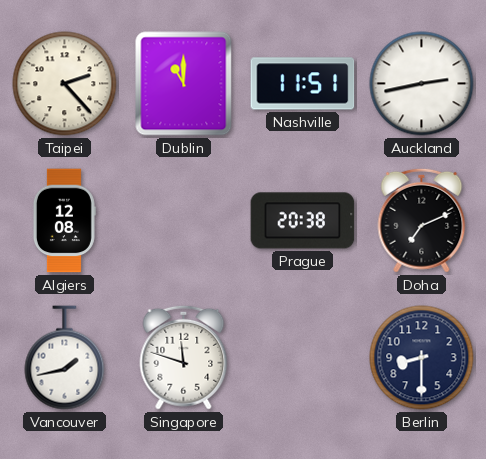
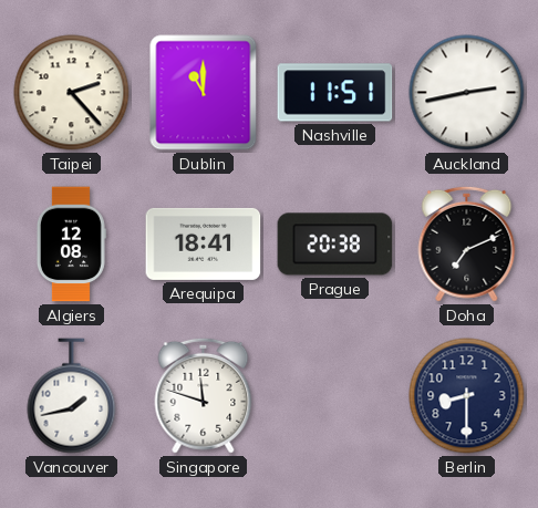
Arequipa: none -> 18:41 (204, 243)
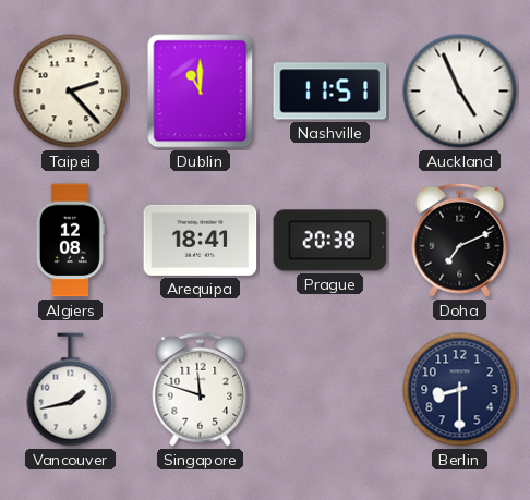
Auckland: 2:43 -> 4:56 (460, 92)
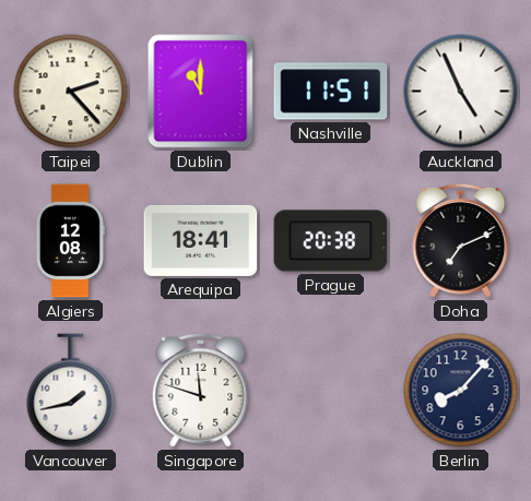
Berlin: 8:30 -> 8:07 (461, 391)
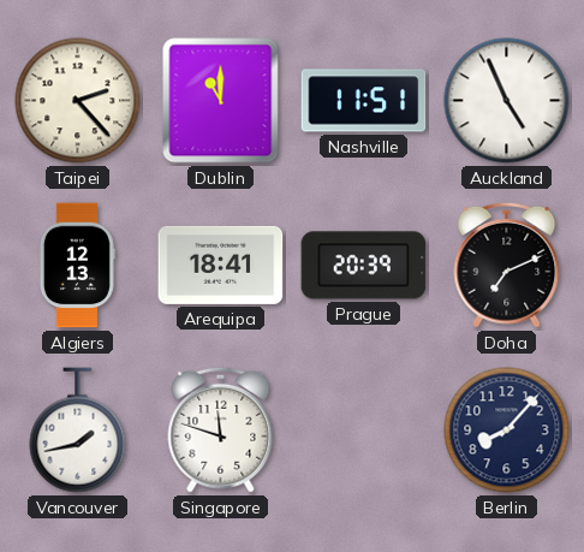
Algiers: 12:08 -> 12:13 (77, 266)
Prague: 20:38 -> 20:39 (364, 266)
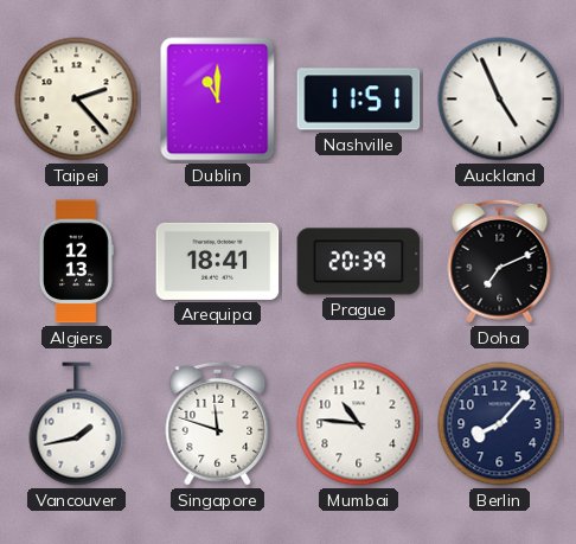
Mumbai: none -> 10:46 (359, 424)
